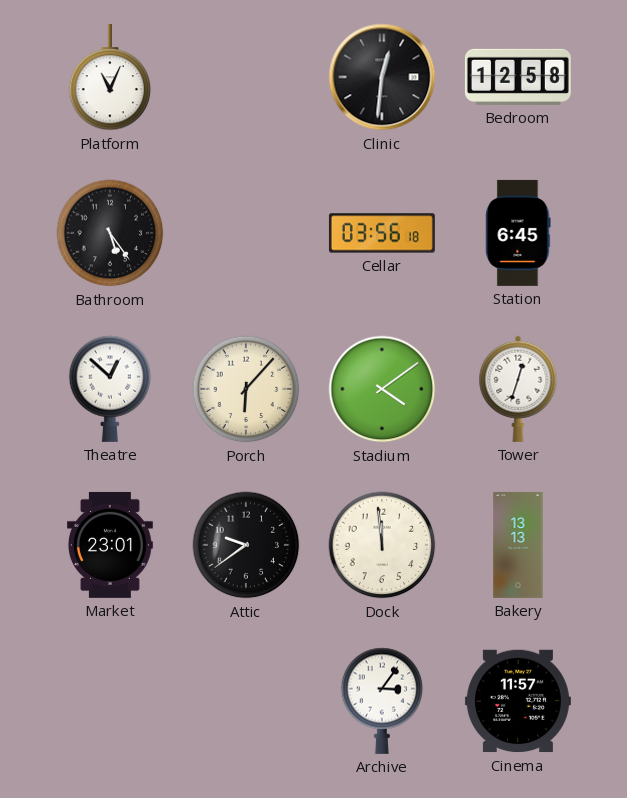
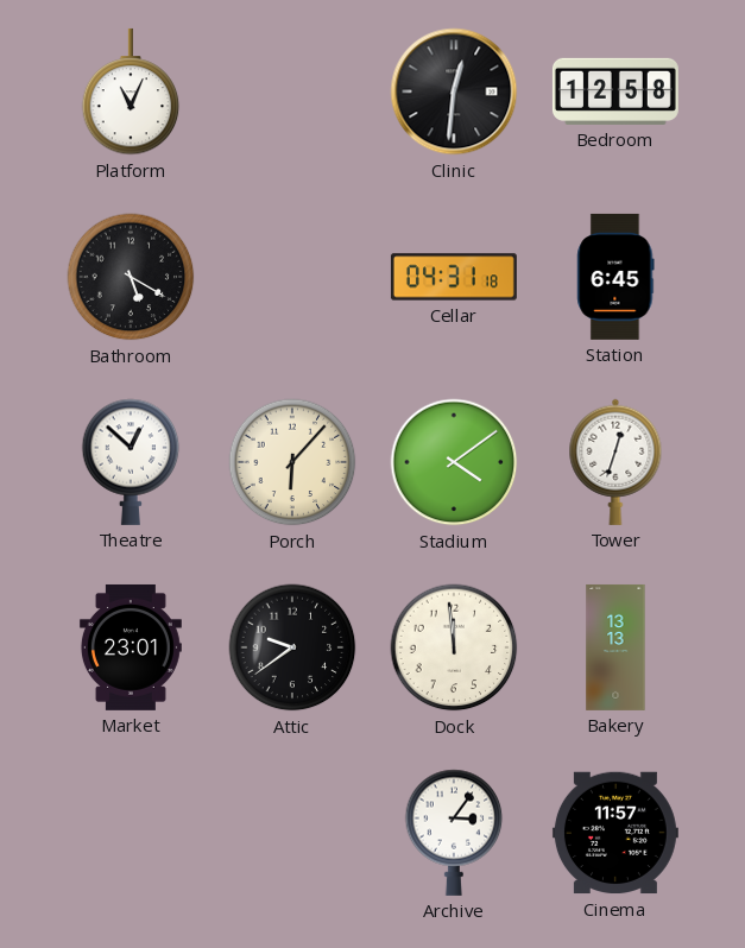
Bathroom: 5:24 -> 5:20 (131, 277)
Cellar: 03:56 -> 04:31 (454, 277)
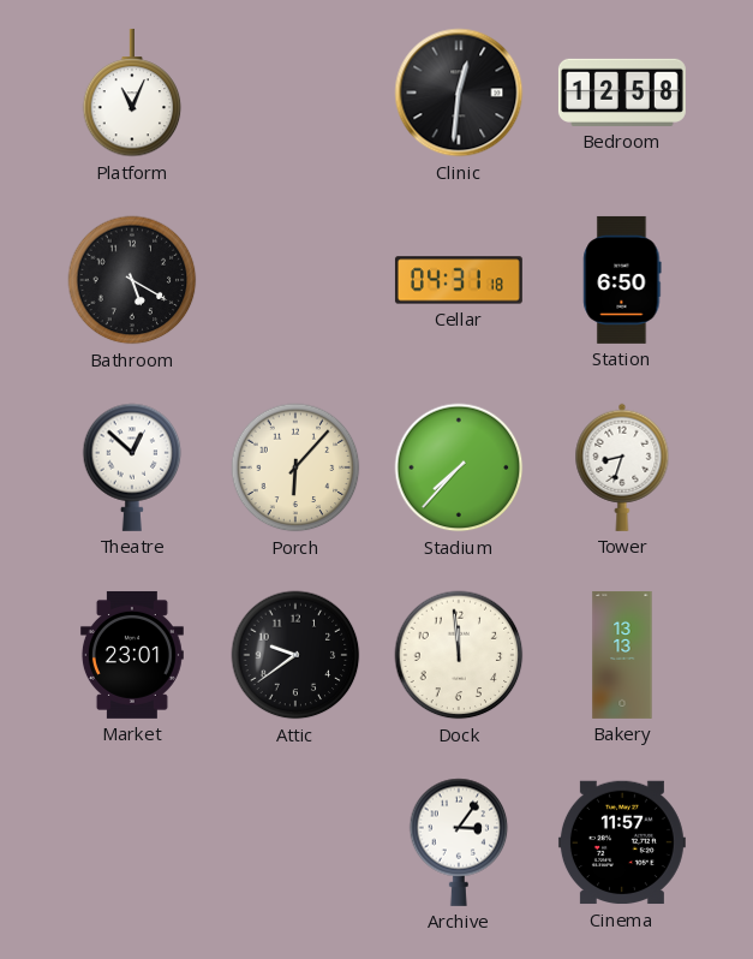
Station: 6:45 -> 6:50 (622, 280)
Stadium: 4:09 -> 7:37 (459, 467)
Tower: 12:33 -> 8:33 (622, 467)
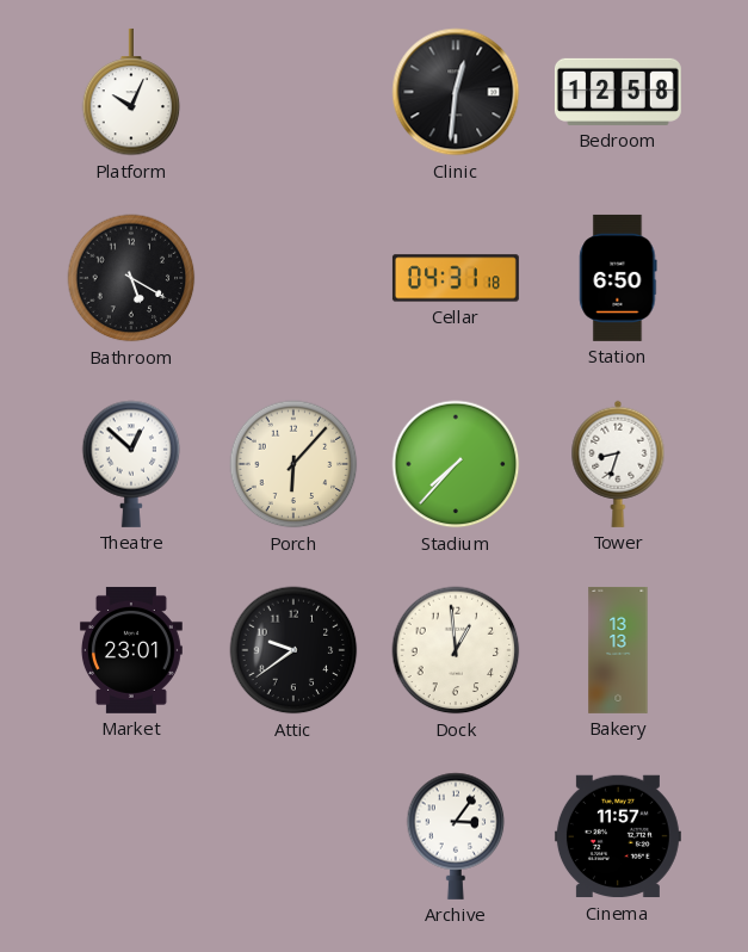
Platform: 11:04 -> 10:04 (131, 92)
Dock: 11:59 -> 12:59 (456, 650)
